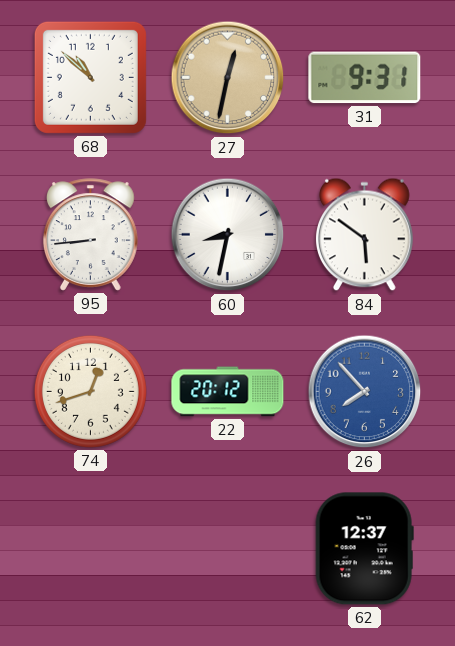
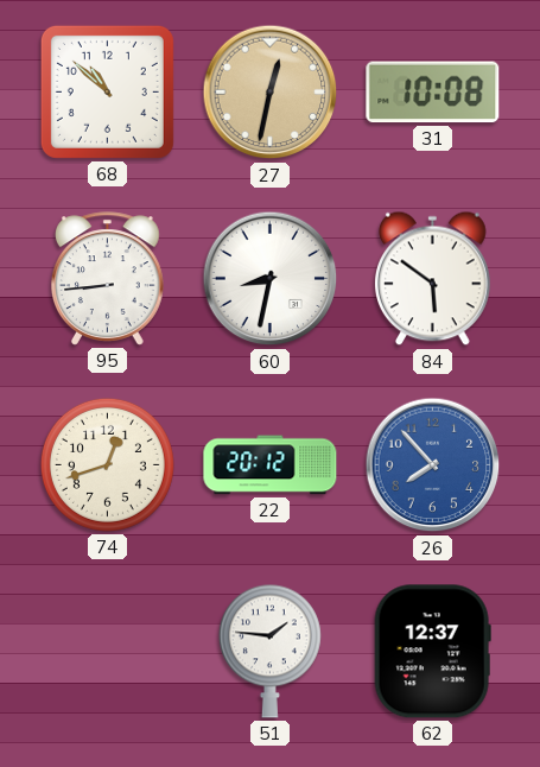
31: 9:31 -> 10:08 (433, 93)
51: none -> 1:46 (269, 651)
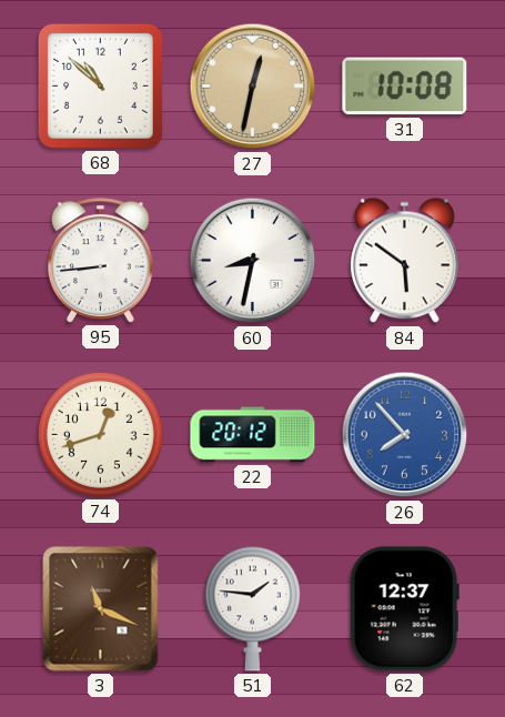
3: none -> 11:19 (101, 609)
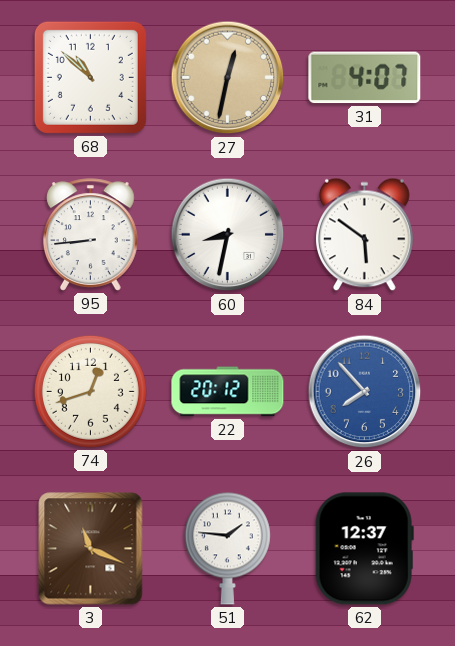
31: 10:08 -> 4:07 (365, 78)
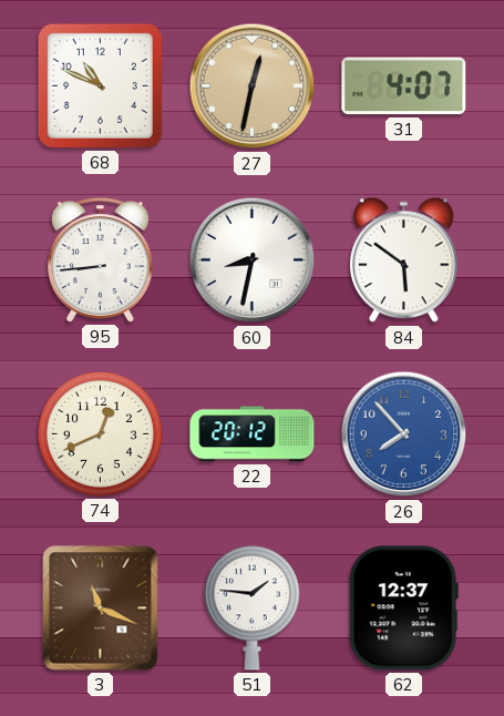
68: 10:52 -> 10:49 (100, 85)
74: 12:42 -> 12:41 (100, 433)
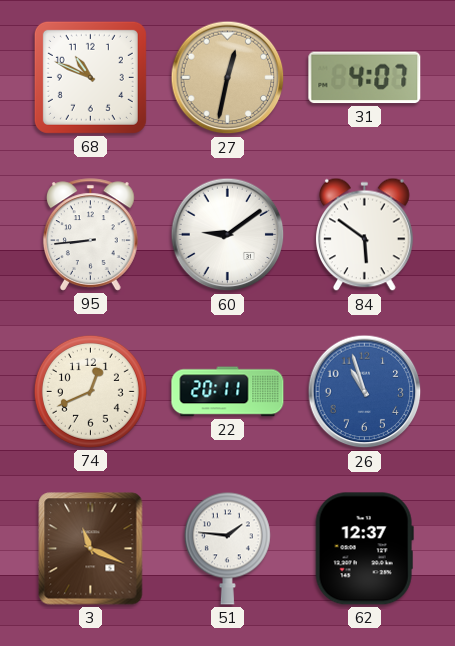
60: 8:32 -> 9:09 (228, 235)
22: 20:12 -> 20:11 (228, 392)
26: 7:53 -> 10:57 (365, 392)
